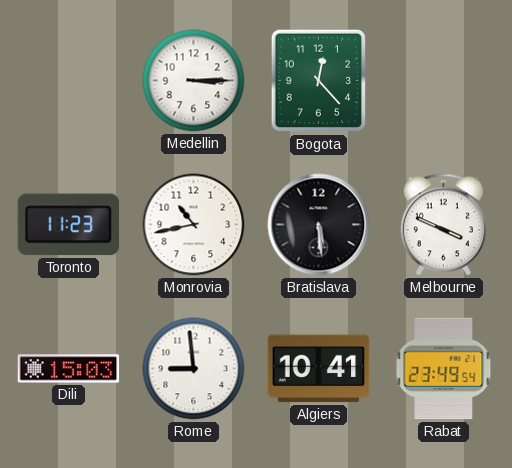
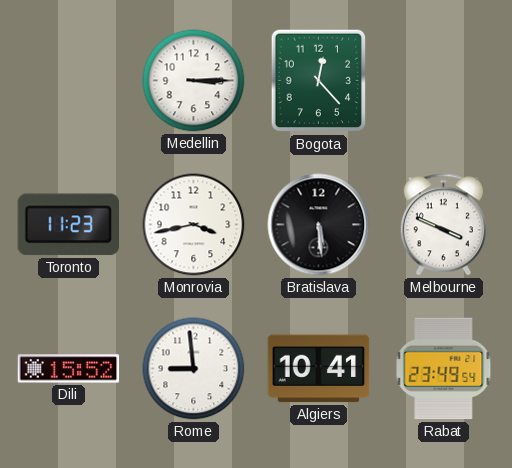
Monrovia: 10:43 -> 3:43 (194, 225)
Dili: 15:03 -> 15:52 (69, 369)
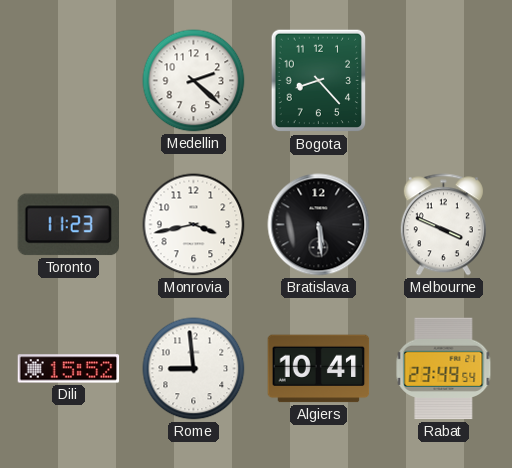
Medellin: 3:15 -> 2:22 (194, 81)
Bogota: 12:23 -> 8:23 (319, 81)
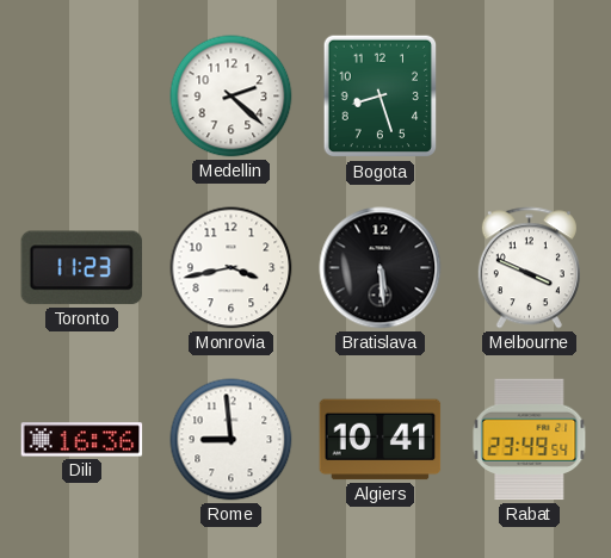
Bogota: 8:23 -> 8:27 (381, 97)
Dili: 15:52 -> 16:36 (82, 440)
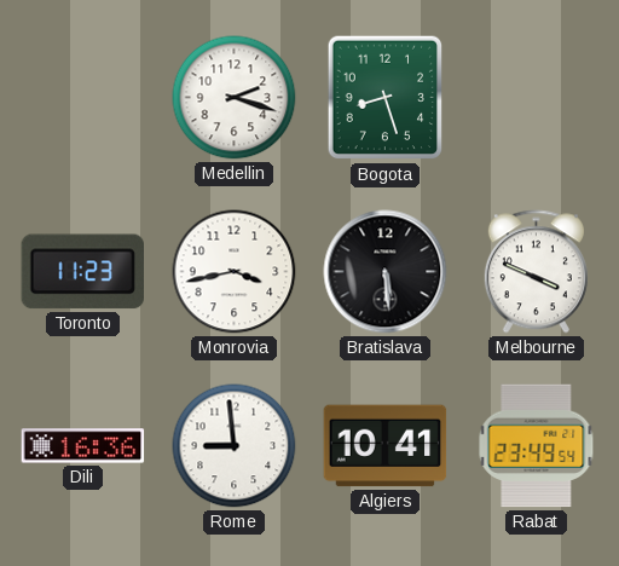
Medellin: 2:22 -> 2:18 (235, 98)
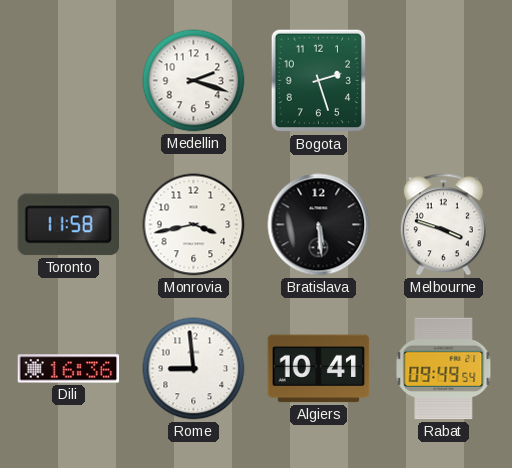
Bogota: 8:27 -> 2:27 (319, 81)
Toronto: 11:23 -> 11:58 (68, 225)
Melbourne: 3:49 -> 3:48 (443, 225)
Rabat: 23:49 -> 09:49 (444, 369)
